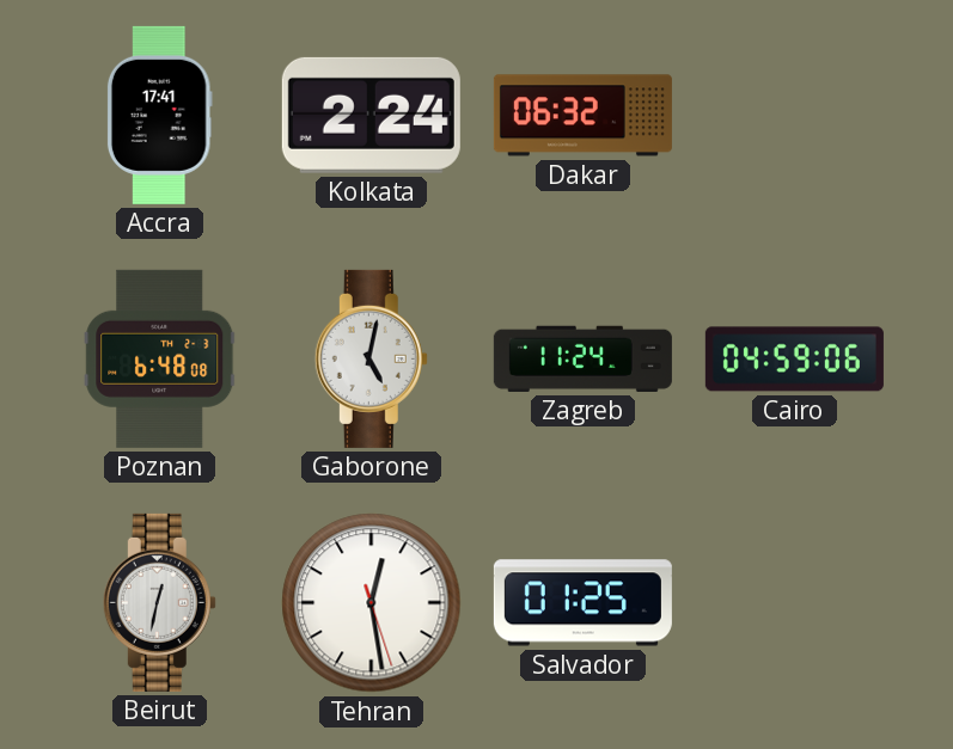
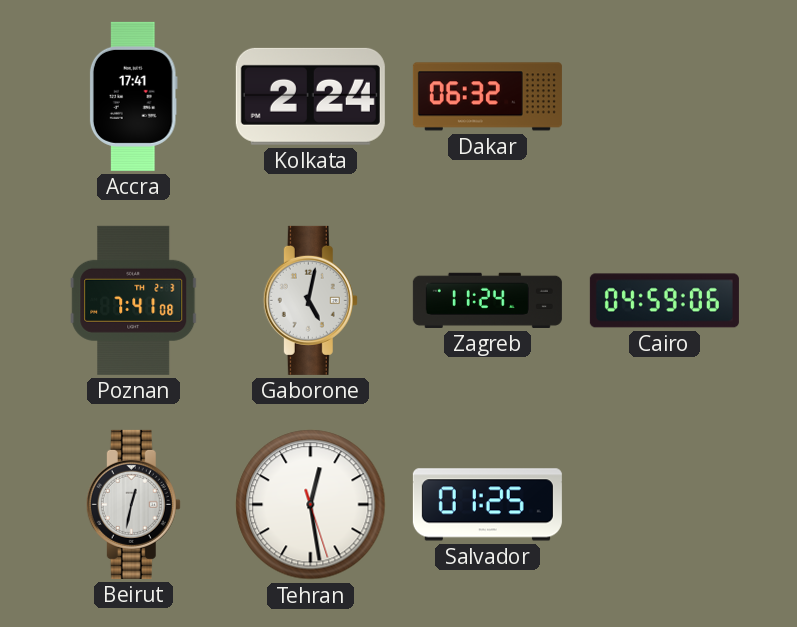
Poznan: 6:48 -> 7:41 (134, 300)
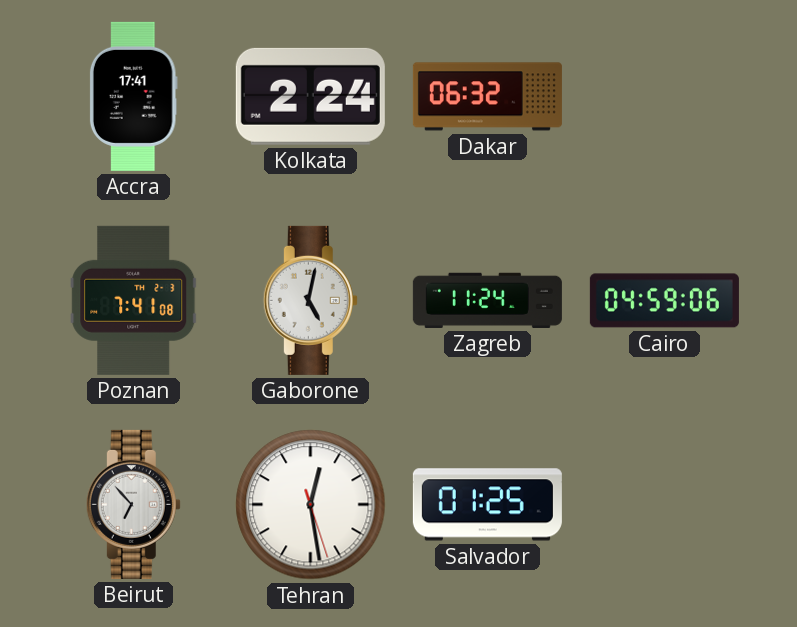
Beirut: 12:32 -> 6:53 (133, 504)
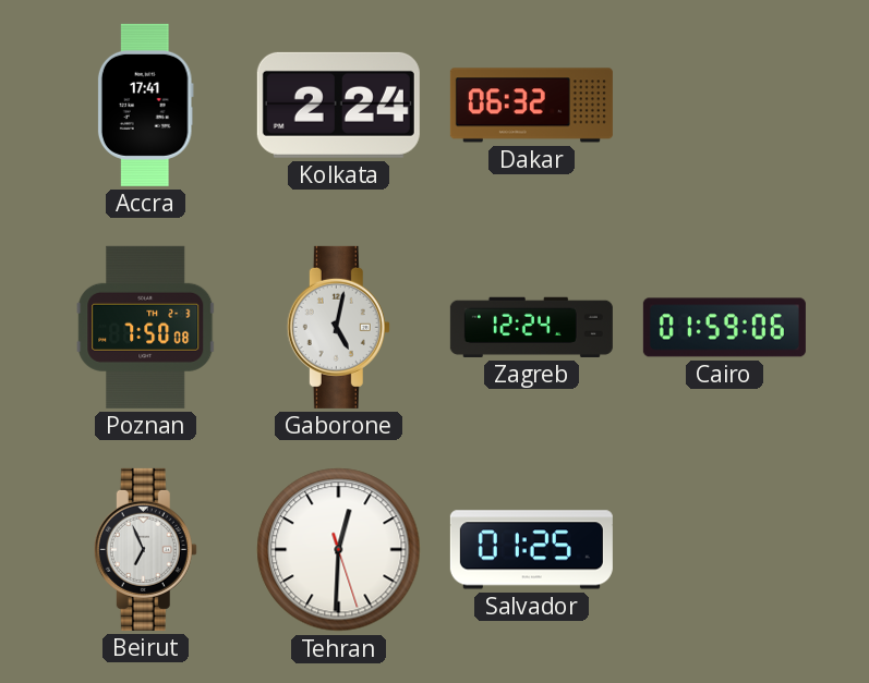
Poznan: 7:41 -> 7:50 (146, 327)
Zagreb: 11:24 -> 12:24 (531, 327)
Cairo: 04:59 -> 01:59 (724, 328)
Beirut: 6:53 -> 6:56 (145, 549)
Tehran: 12:28 -> 12:30 (339, 550)
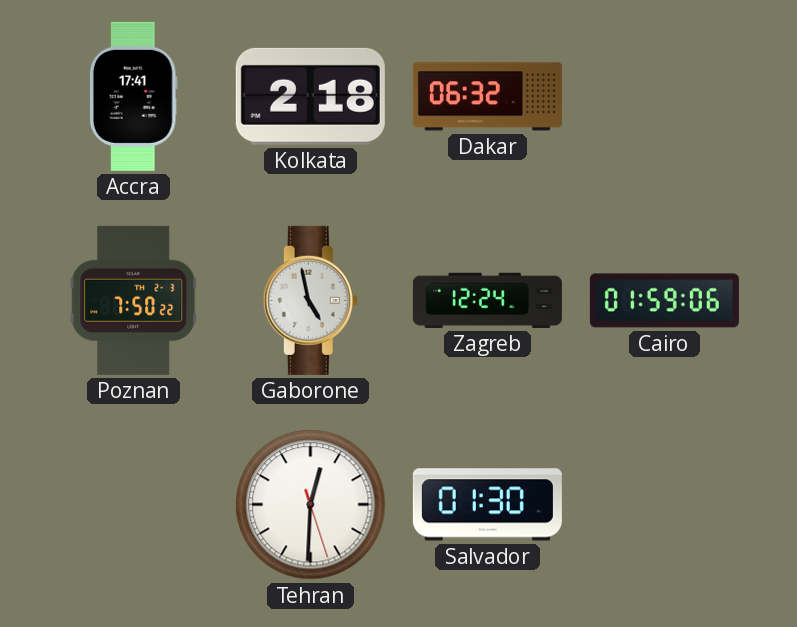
Kolkata: 2:24 -> 2:18 (310, 96)
Poznan: 7:50:08 -> 7:50:22 (134, 300)
Gaborone: 5:02 -> 4:58 (310, 300)
Beirut: 6:56 -> none (145, 549)
Salvador: 01:25 -> 01:30 (487, 505)
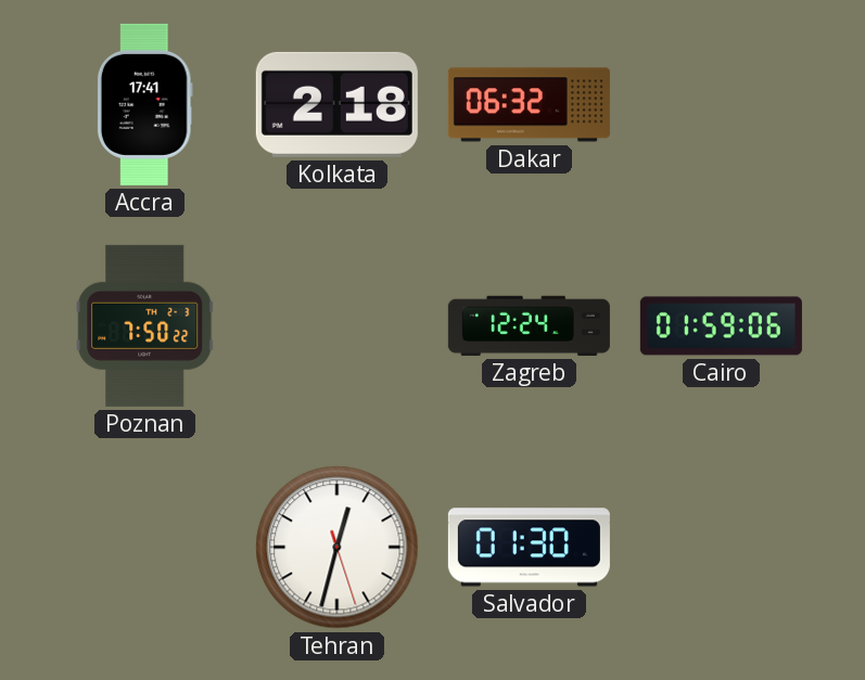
Gaborone: 4:58 -> none (310, 300)
Tehran: 12:30 -> 12:32 (338, 548)
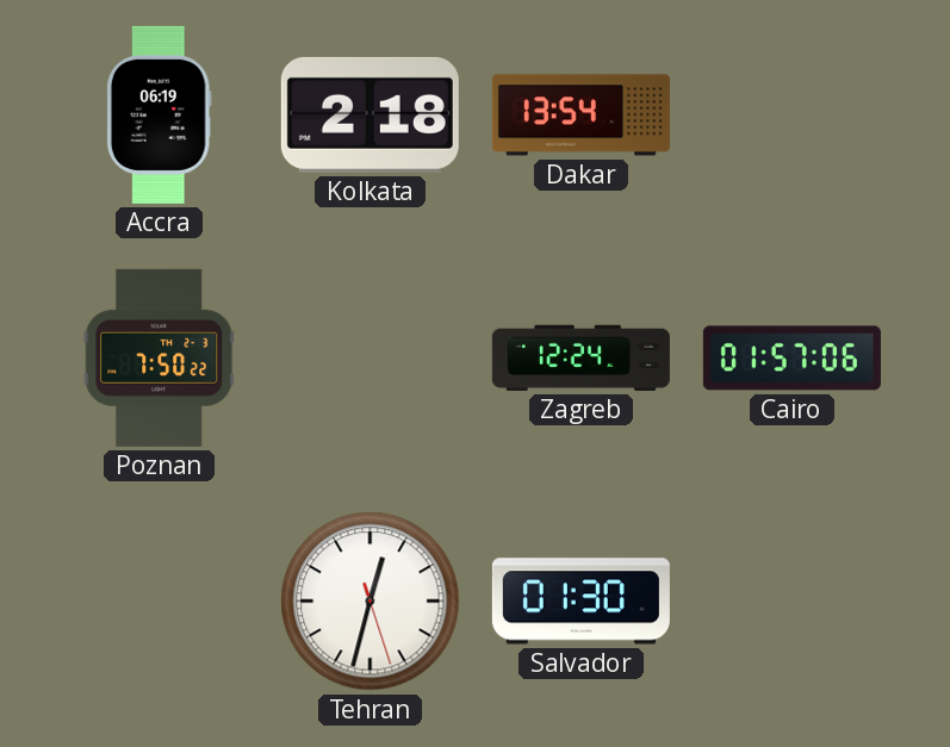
Accra: 17:41 -> 06:19 (159, 114)
Dakar: 06:32 -> 13:54 (580, 116)
Cairo: 01:59 -> 01:57 (791, 359)
